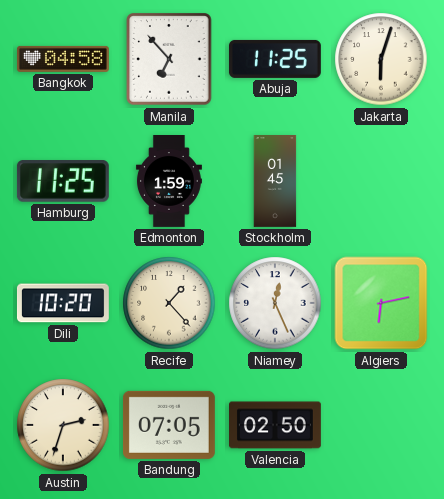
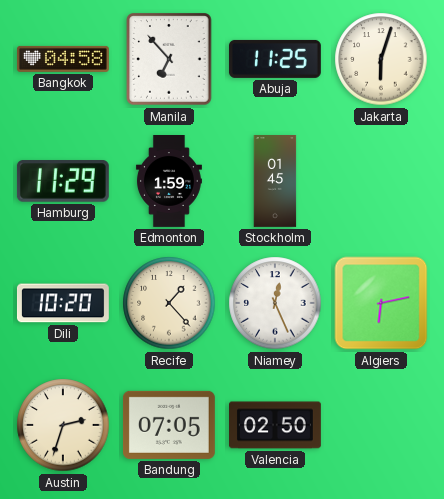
Hamburg: 11:25 -> 11:29 (63, 181)
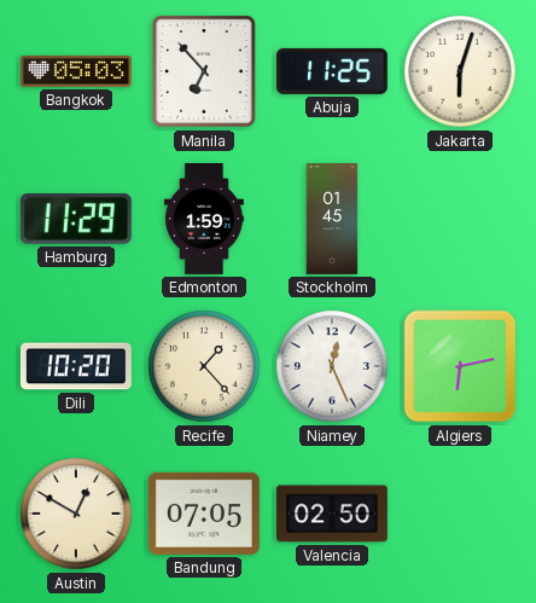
Bangkok: 04:58 -> 05:03 (76, 71)
Austin: 2:33 -> 12:50 (76, 514)
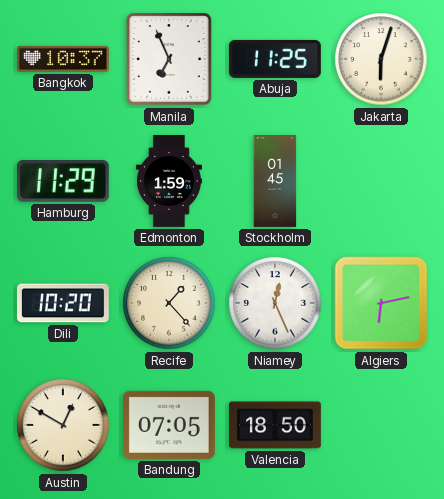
Bangkok: 05:03 -> 10:37 (63, 59)
Manila: 6:53 -> 6:56 (169, 59)
Valencia: 02:50 -> 18:50 (276, 425)
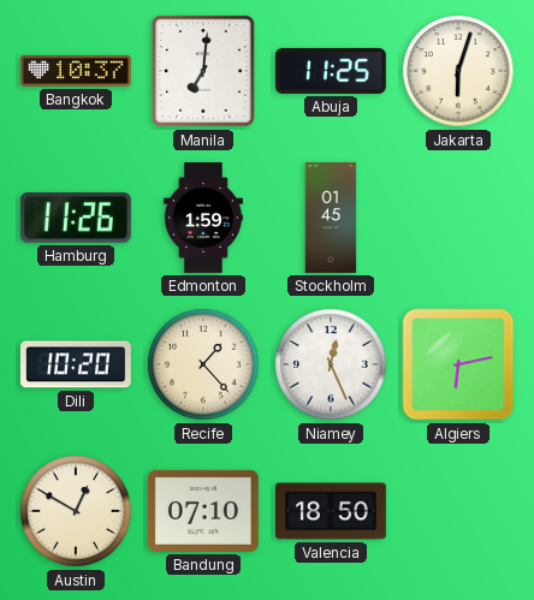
Manila: 6:56 -> 7:01 (203, 71)
Hamburg: 11:29 -> 11:26 (76, 218)
Bandung: 07:05 -> 07:10 (203, 511)
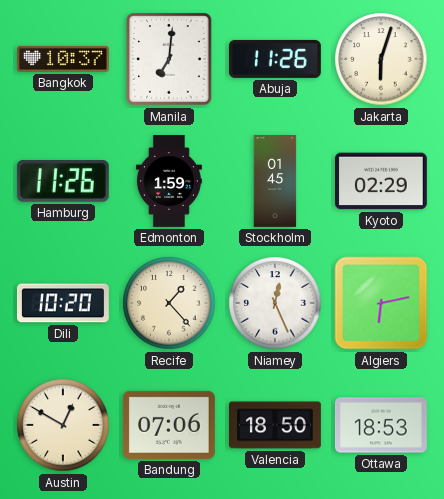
Abuja: 11:25 -> 11:26 (275, 59)
Kyoto: none -> 02:29 (381, 181)
Bandung: 07:10 -> 07:06 (169, 425)
Ottawa: none -> 18:53 (381, 425)
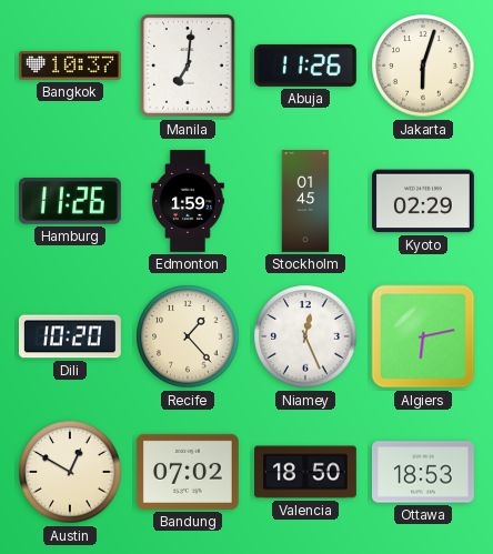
Bandung: 07:06 -> 07:02 (188, 472)
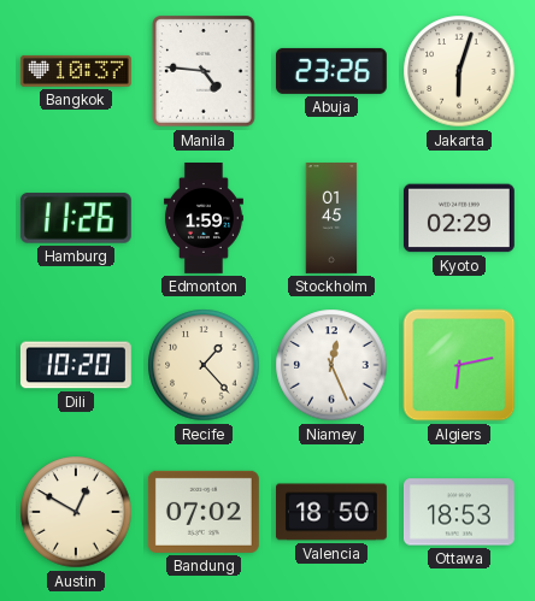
Manila: 7:01 -> 4:46 (204, 71)
Abuja: 11:26 -> 23:26 (331, 71)
